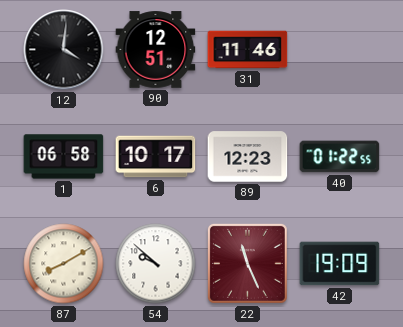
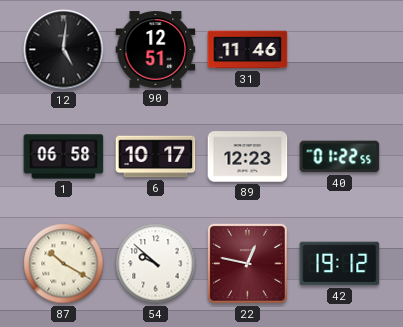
12: 4:01 -> 5:01 (64, 50)
87: 8:10 -> 10:20 (64, 264)
22: 11:26 -> 12:47 (247, 263)
42: 19:09 -> 19:12 (340, 264)
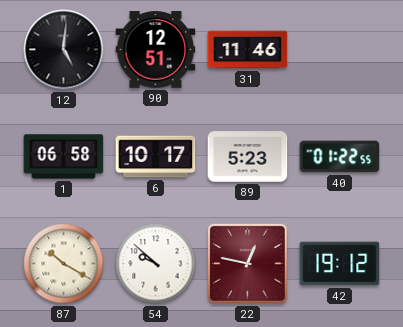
89: 12:23 -> 5:23 (248, 157)
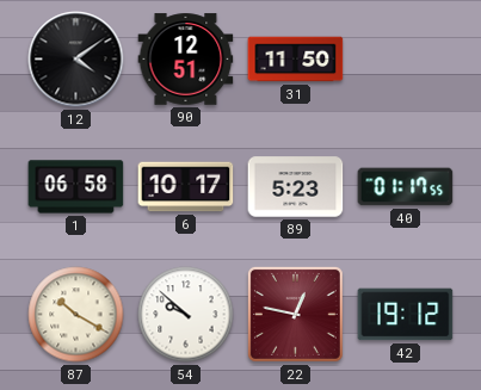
12: 5:01 -> 4:09 (76, 60)
31: 11:46 -> 11:50 (296, 60)
40: 01:22 -> 01:17 (406, 187)
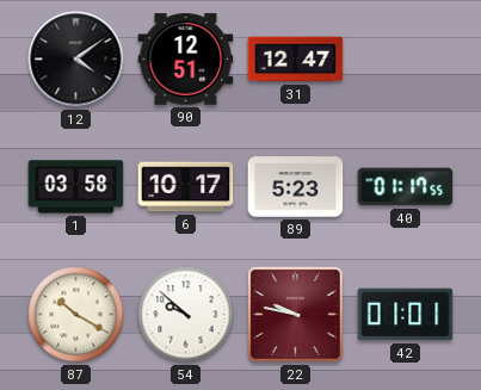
31: 11:50 -> 12:47 (296, 60)
1: 06:58 -> 03:58 (76, 187)
22: 12:47 -> 9:47 (295, 314)
42: 19:12 -> 01:01 (406, 315)
